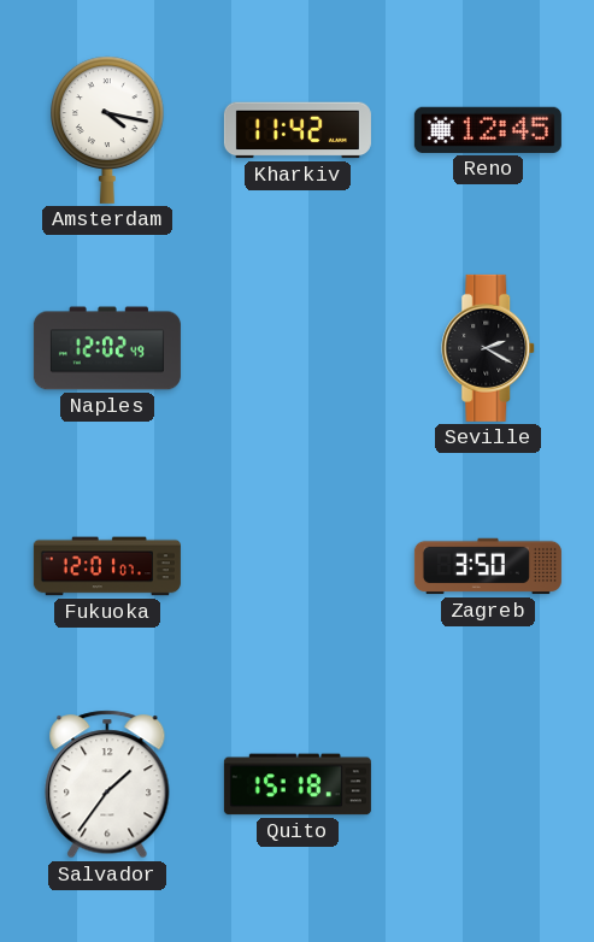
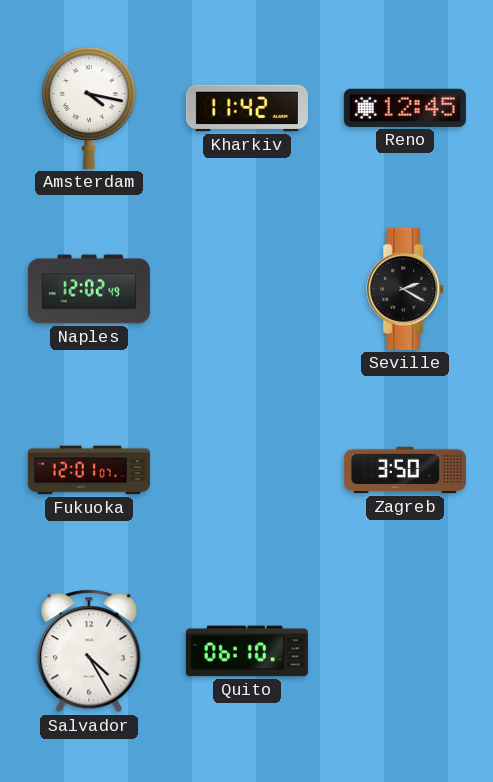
Salvador: 1:36 -> 4:25 (89, 651)
Quito: 15:18 -> 06:10 (247, 651)
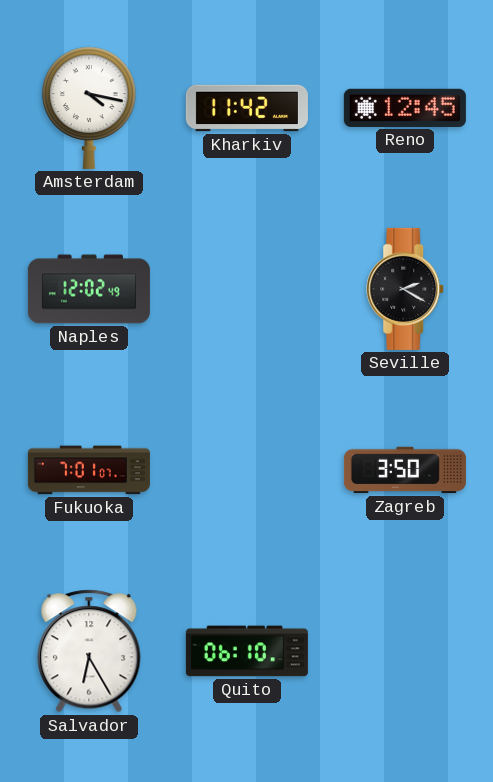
Fukuoka: 12:01 -> 7:01 (89, 470)
Salvador: 4:25 -> 6:25 (89, 651)
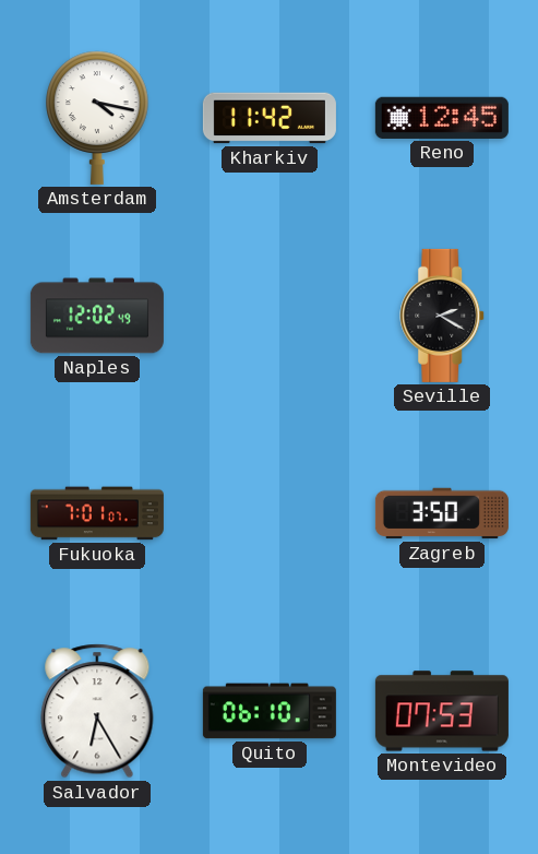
Montevideo: none -> 07:53 (442, 711)
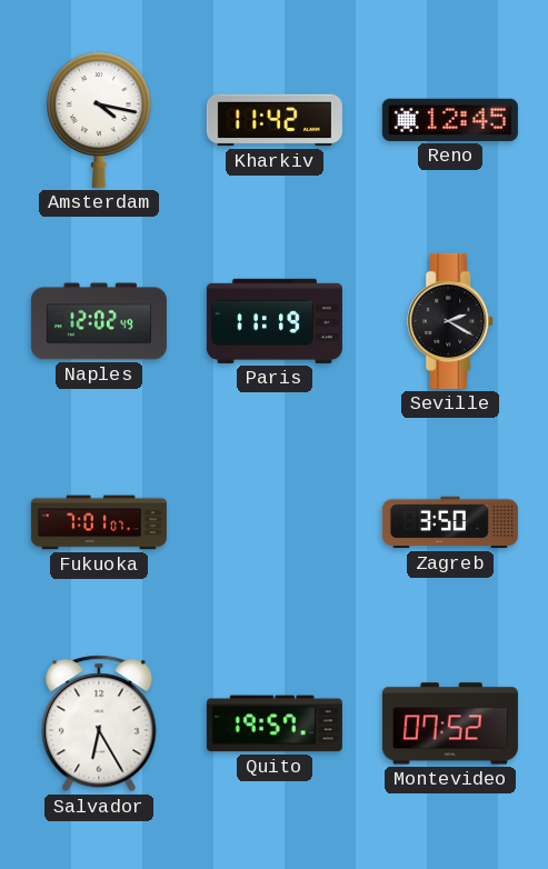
Paris: none -> 11:19 (275, 321)
Quito: 06:10 -> 19:57 (275, 723)
Montevideo: 07:53 -> 07:52 (450, 723)
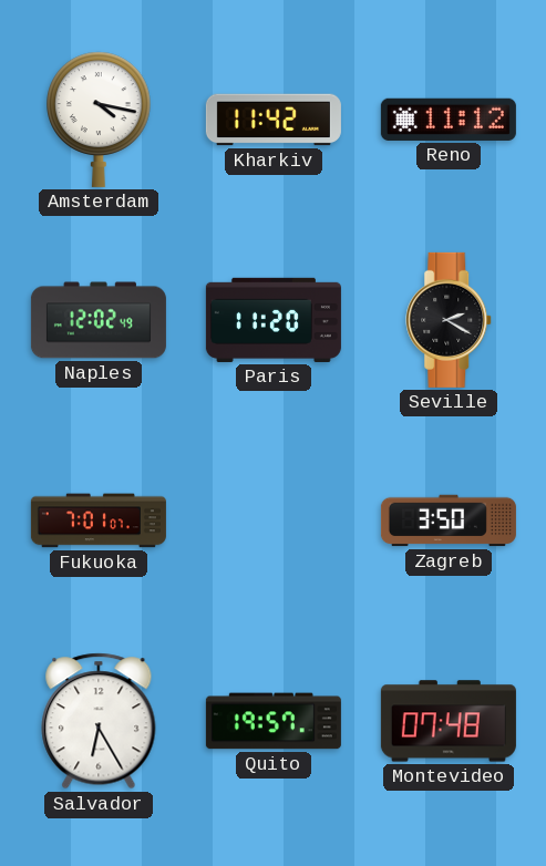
Reno: 12:45 -> 11:12 (449, 120)
Paris: 11:19 -> 11:20 (274, 320)
Montevideo: 07:52 -> 07:48 (449, 721)
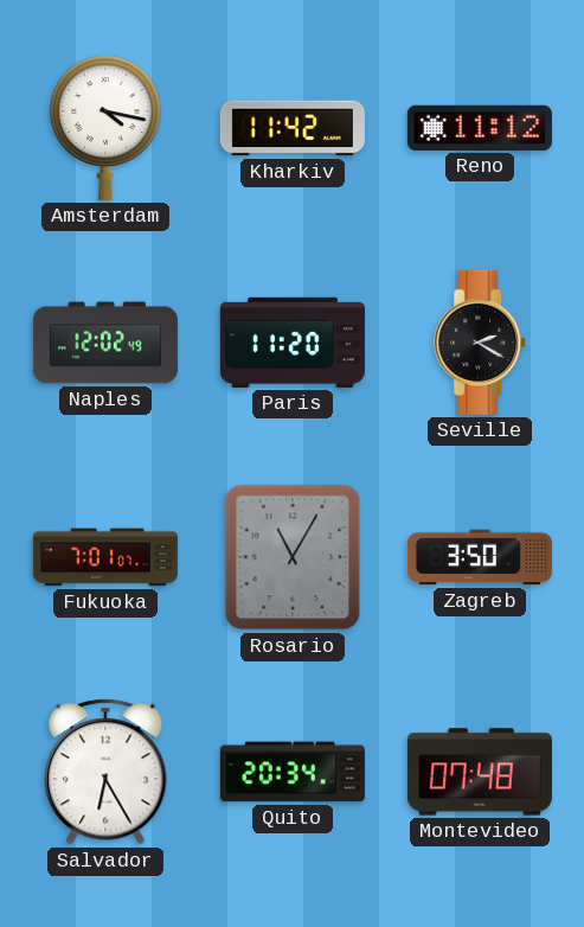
Rosario: none -> 11:05 (293, 557)
Quito: 19:57 -> 20:34 (293, 772)
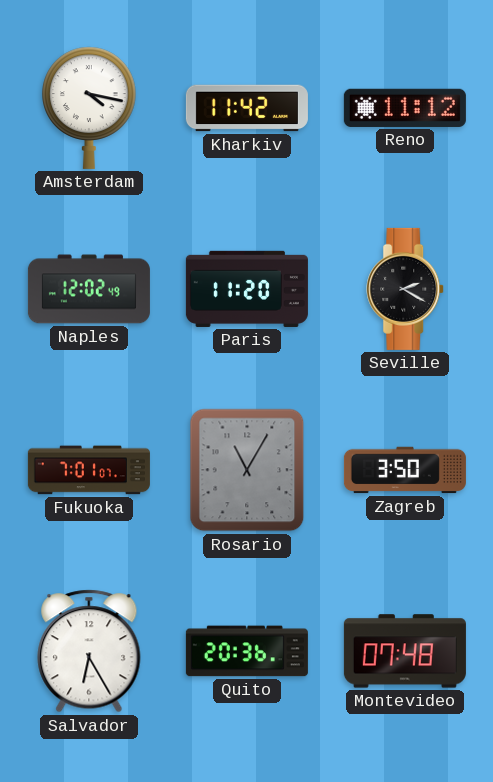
Quito: 20:34 -> 20:36 (247, 651)
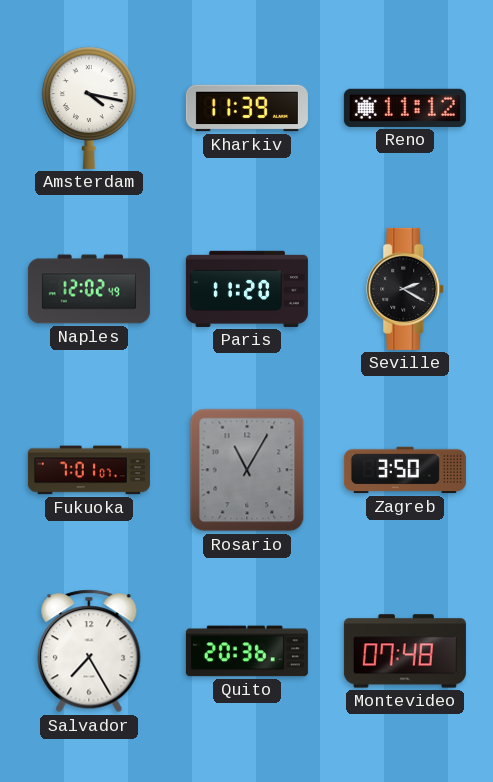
Kharkiv: 11:42 -> 11:39 (247, 108)
Salvador: 6:25 -> 7:25 (89, 651)
